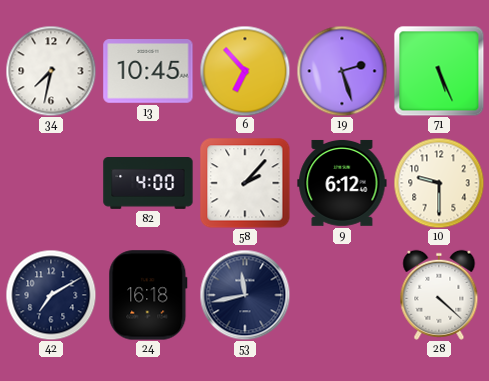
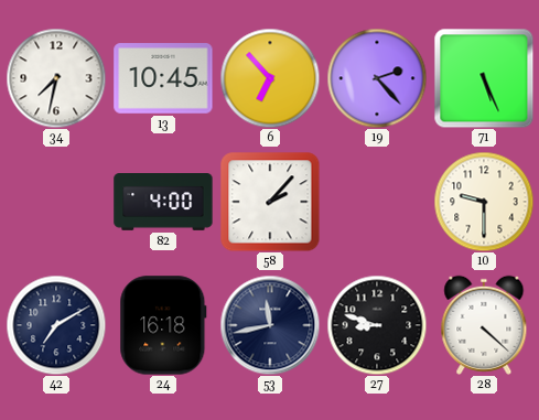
19: 2:27 -> 2:23 (377, 78)
9: 6:12 -> none (342, 183)
27: none -> 8:48 (377, 325)
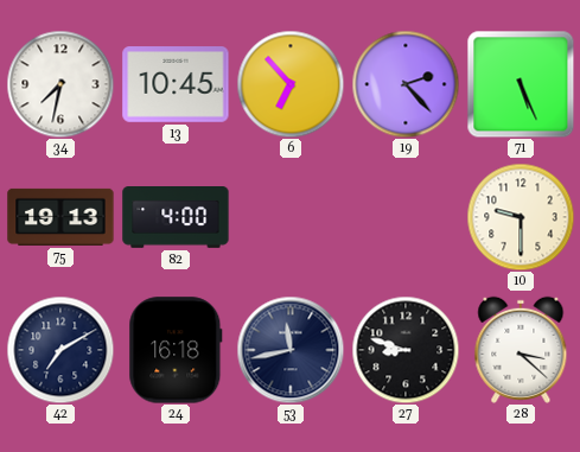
75: none -> 19:13 (60, 217)
58: 2:07 -> none (270, 202)
28: 4:22 -> 3:22 (521, 350)
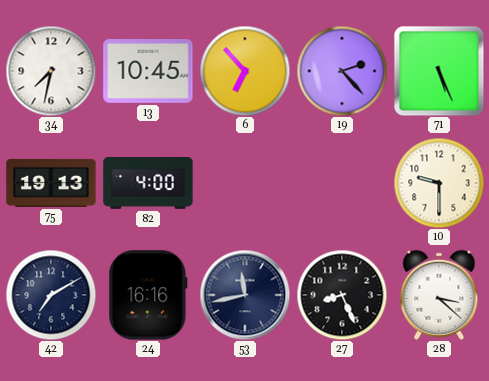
24: 16:18 -> 16:16 (148, 295)
27: 8:48 -> 8:26 (342, 295)
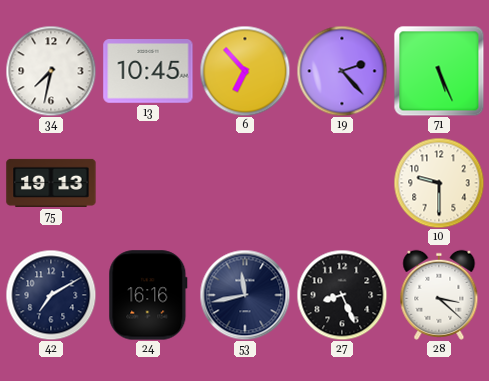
82: 4:00 -> none (148, 184)
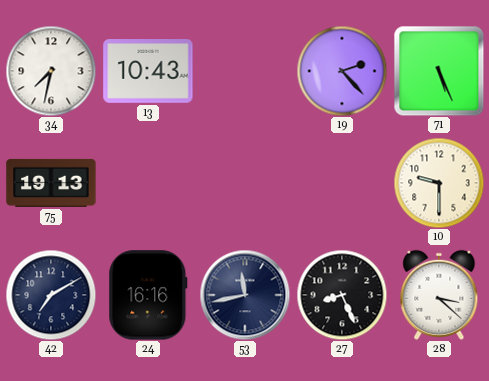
13: 10:45 -> 10:43 (148, 71)
6: 6:53 -> none (245, 71)
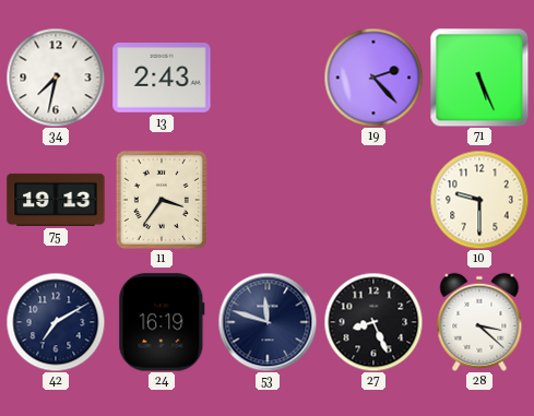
13: 10:43 -> 2:43 (162, 78)
11: none -> 3:36 (162, 200)
24: 16:16 -> 16:19 (162, 322)
53: 11:43 -> 11:48 (268, 322)
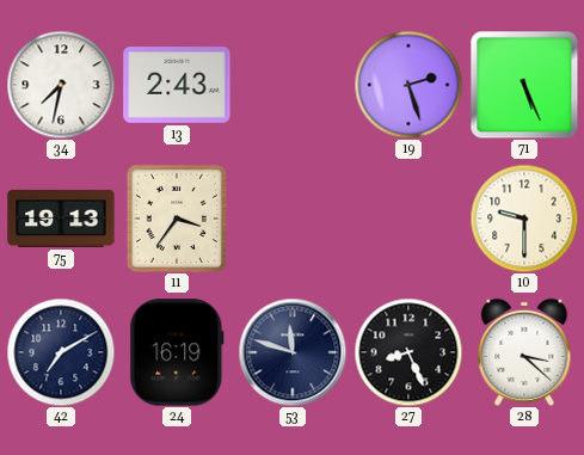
19: 2:23 -> 2:27 (408, 85)
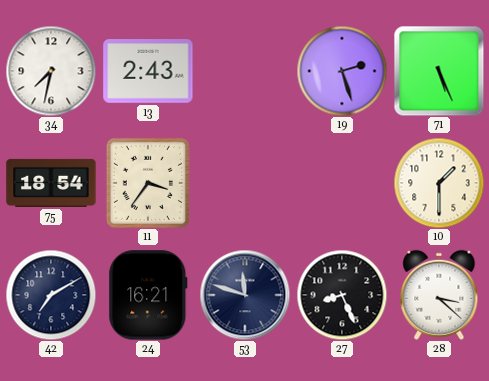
75: 19:13 -> 18:54 (51, 183)
10: 9:30 -> 1:30 (439, 183)
24: 16:19 -> 16:21 (148, 295)
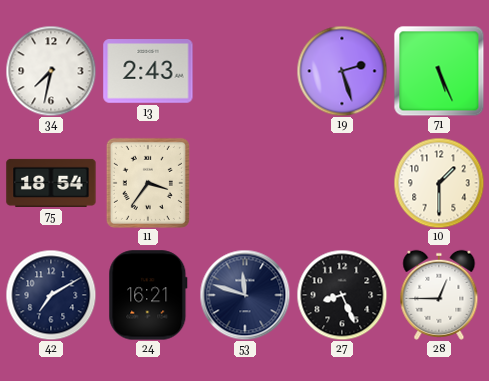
28: 3:22 -> 12:45 (439, 295)
